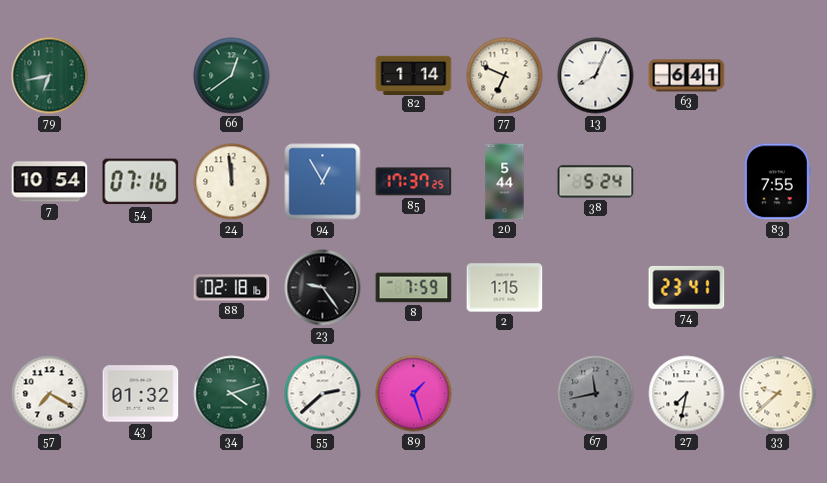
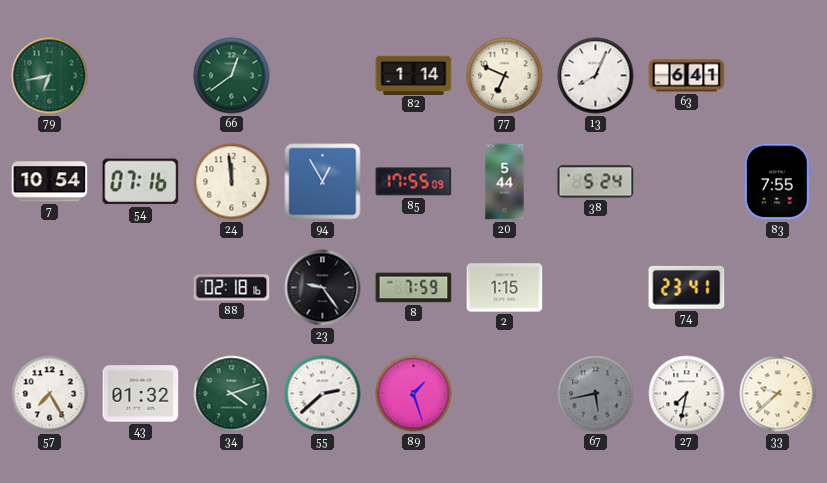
85: 17:37 -> 17:55 (414, 182)
57: 7:20 -> 7:25 (50, 394)
67: 11:43 -> 5:43 (596, 394)
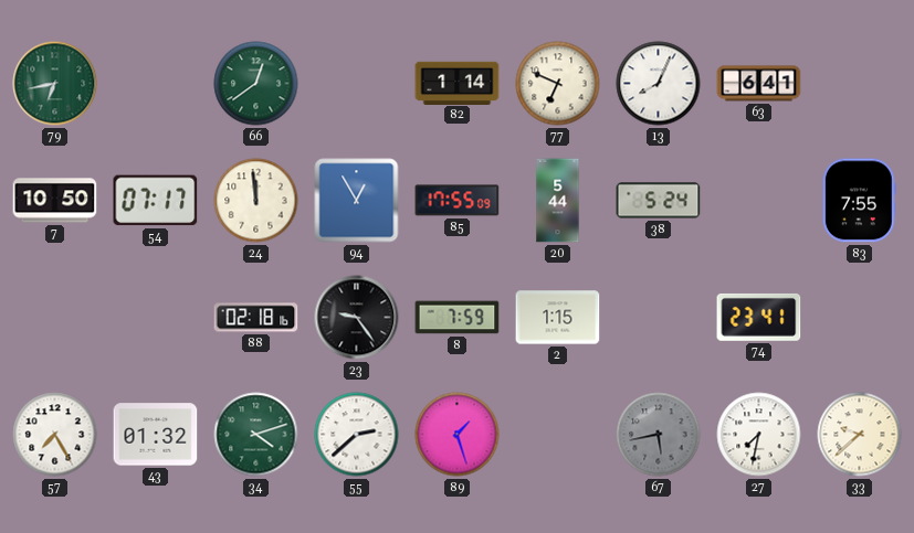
7: 10:54 -> 10:50 (55, 201)
54: 07:16 -> 07:17 (156, 201)
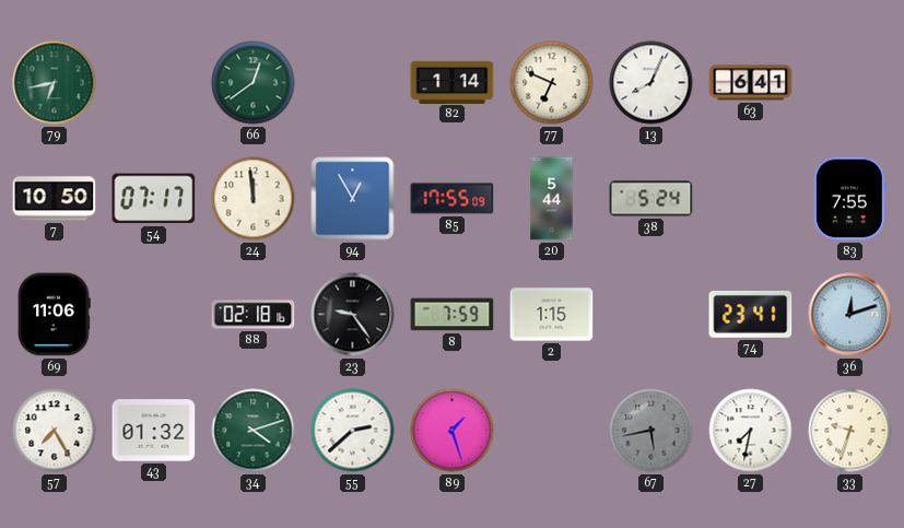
69: none -> 11:06 (55, 315)
36: none -> 12:12 (850, 315)
33: 9:38 -> 9:33 (850, 431)
